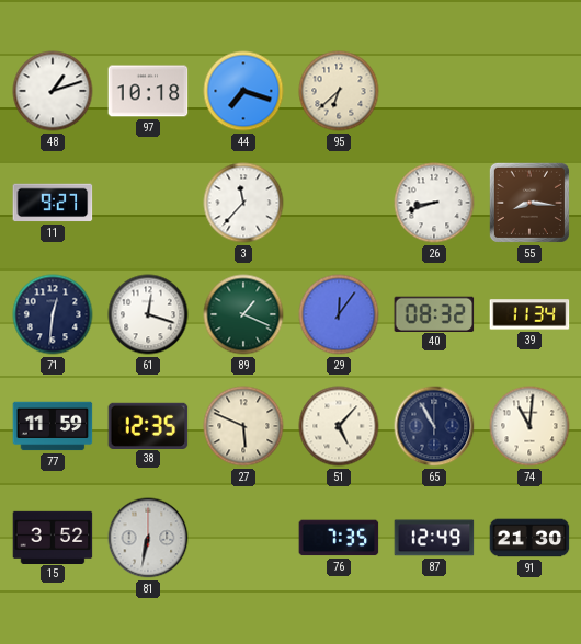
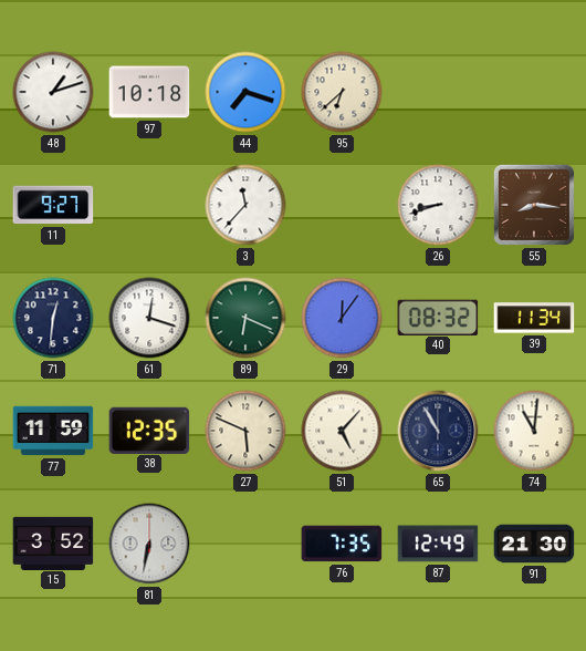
89: 1:19 -> 6:19 (245, 318)
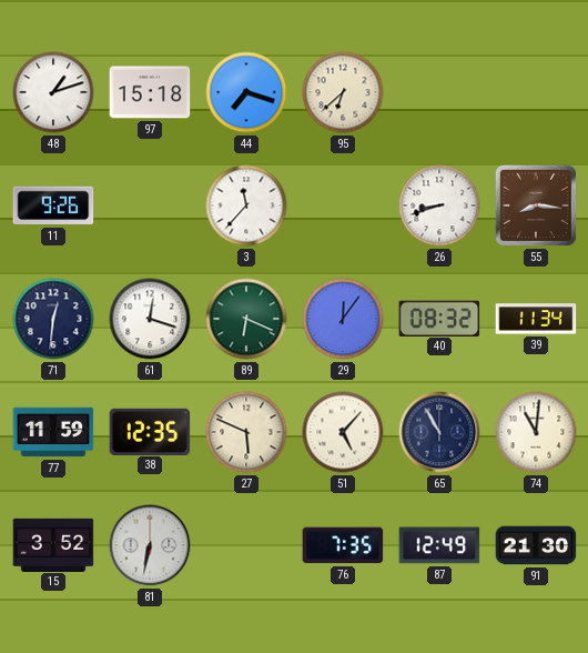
97: 10:18 -> 15:18 (150, 92)
11: 9:27 -> 9:26 (53, 205)
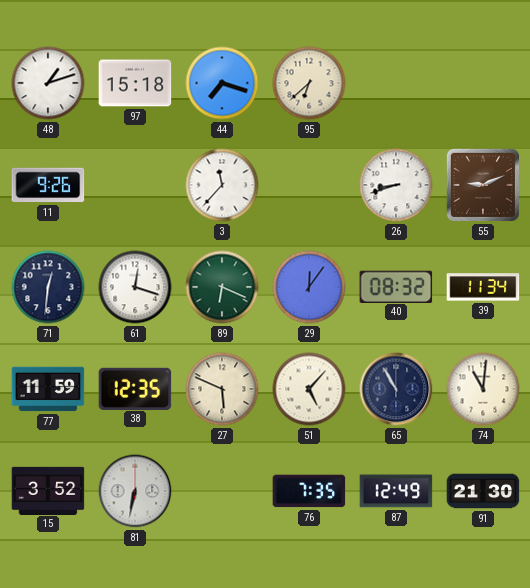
55: 8:16 -> 9:11 (483, 185)
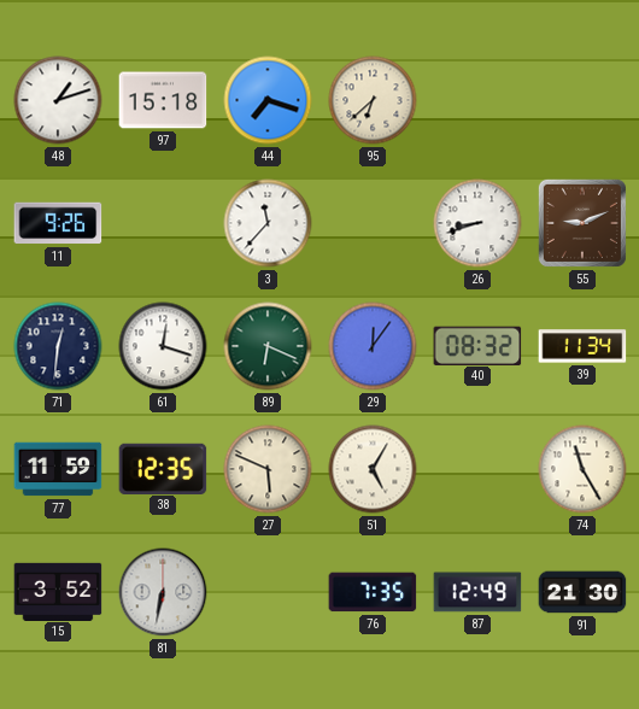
51: 5:07 -> 5:05 (373, 469)
65: 10:55 -> none (396, 389)
74: 11:01 -> 11:25 (582, 469)
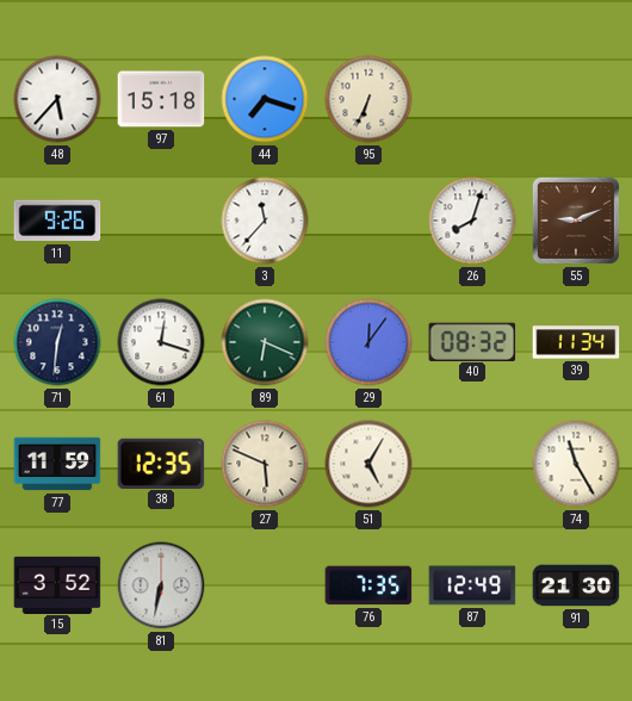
48: 1:12 -> 5:37 (57, 99)
95: 6:38 -> 6:34 (368, 99)
26: 8:42 -> 8:03 (472, 221)
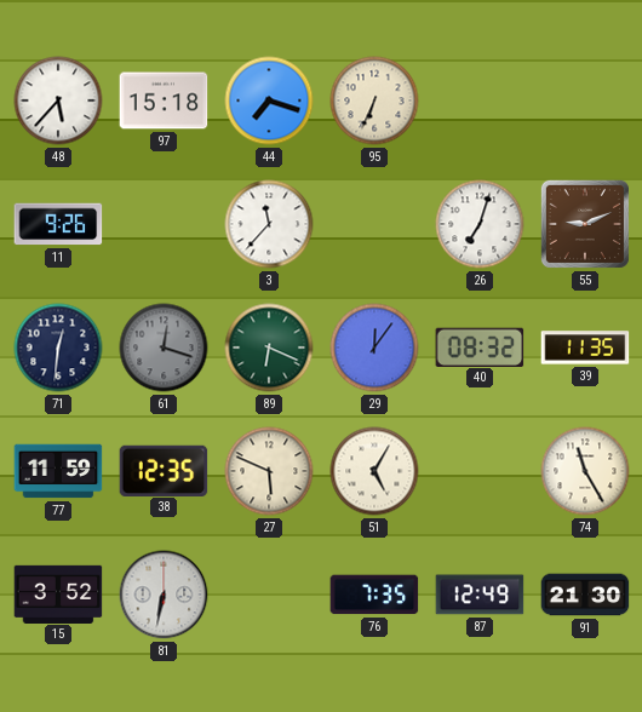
26: 8:03 -> 7:03 (480, 224)
61 dial: white -> grey (164, 348)
39: 11:34 -> 11:35 (585, 348)
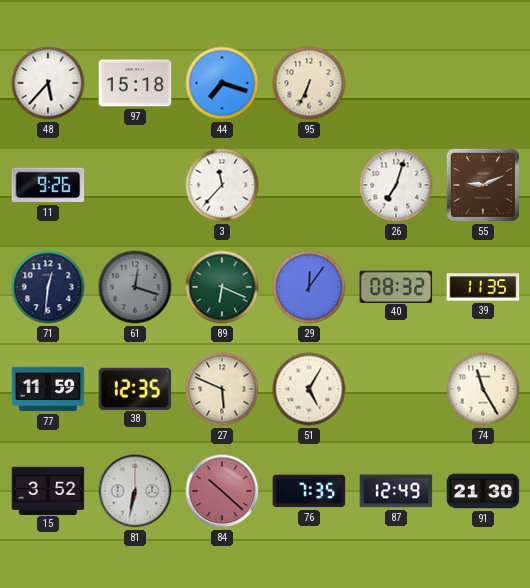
84: none -> 10:22 (222, 491)
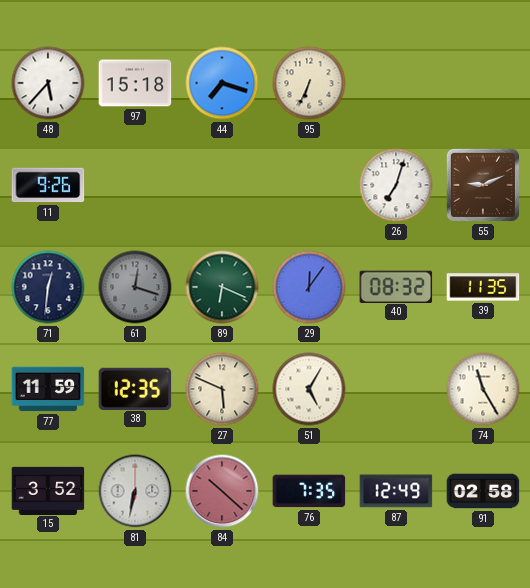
3: 11:37 -> none (222, 185)
91: 21:30 -> 02:58 (483, 491)
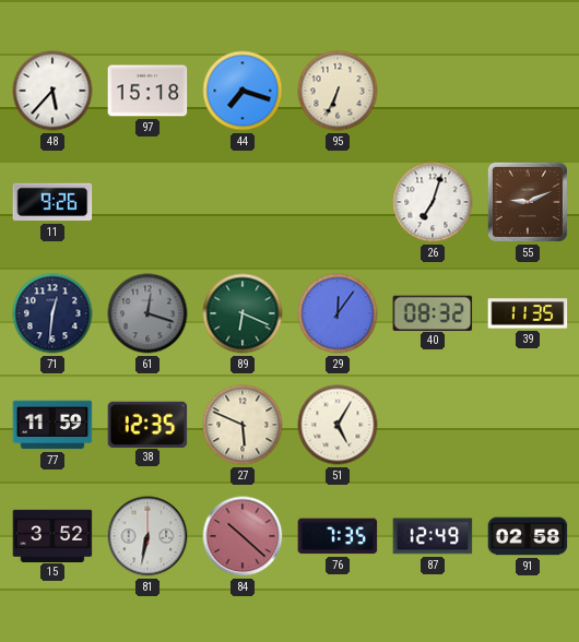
74: 11:25 -> none (483, 389)
